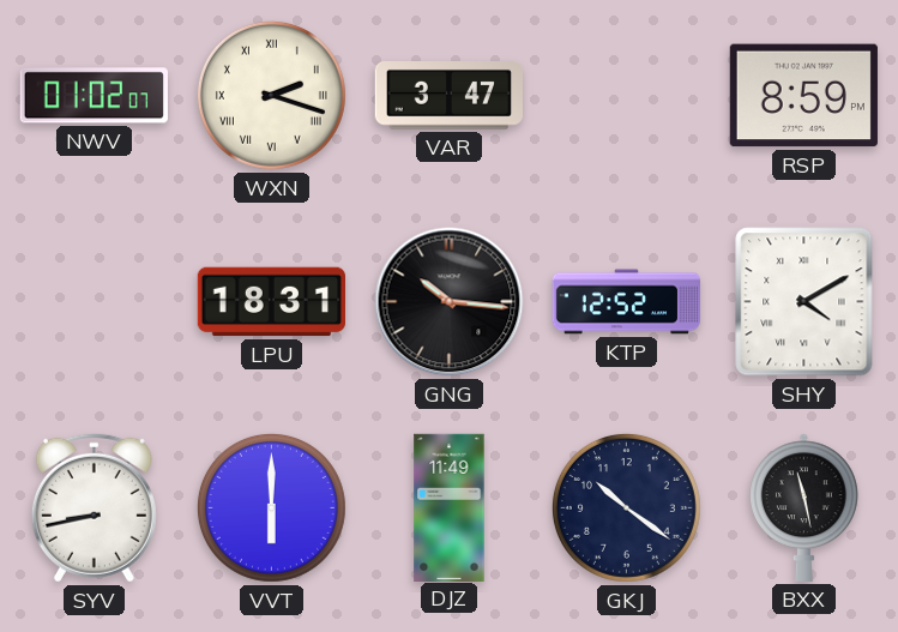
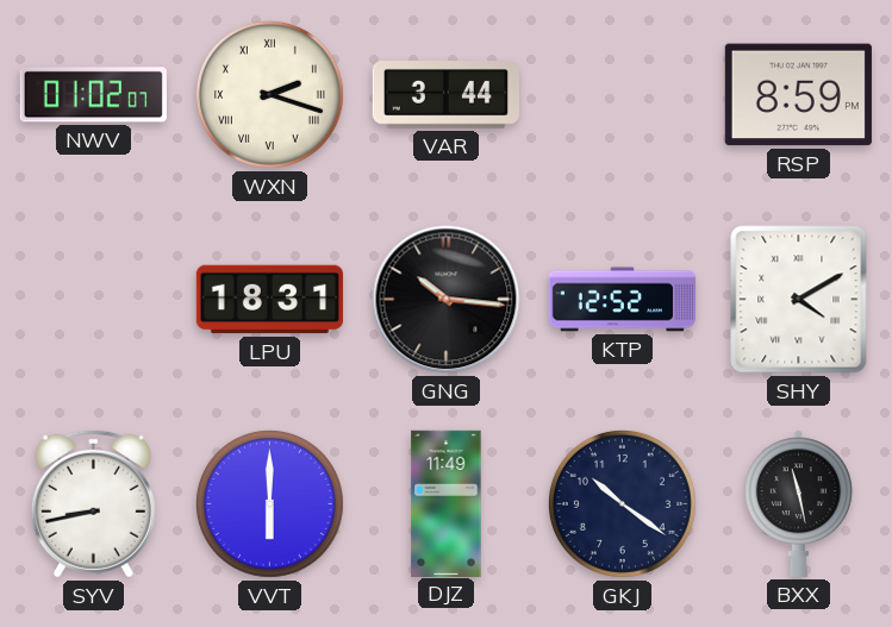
VAR: 3:47 -> 3:44 (445, 95)
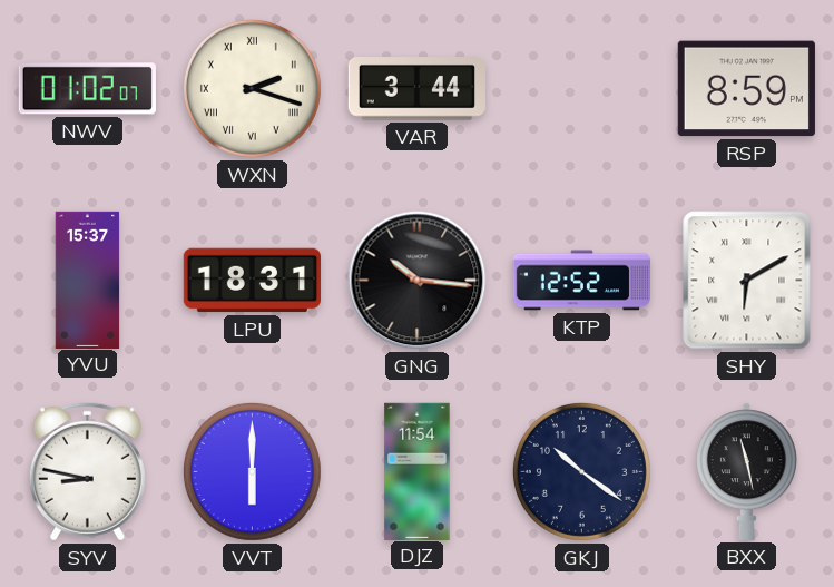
YVU: none -> 15:37 (88, 280)
SHY: 4:10 -> 6:10 (747, 281)
SYV: 8:43 -> 8:47 (87, 471)
DJZ: 11:49 -> 11:54 (418, 471)
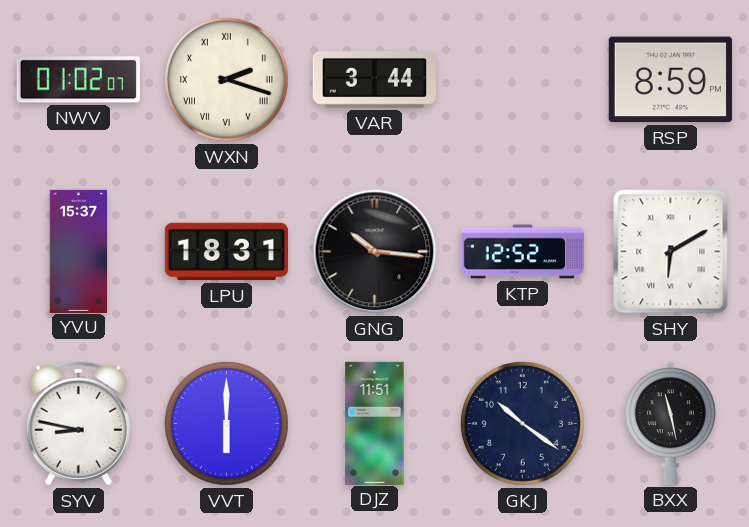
DJZ: 11:54 -> 11:51 (375, 423)
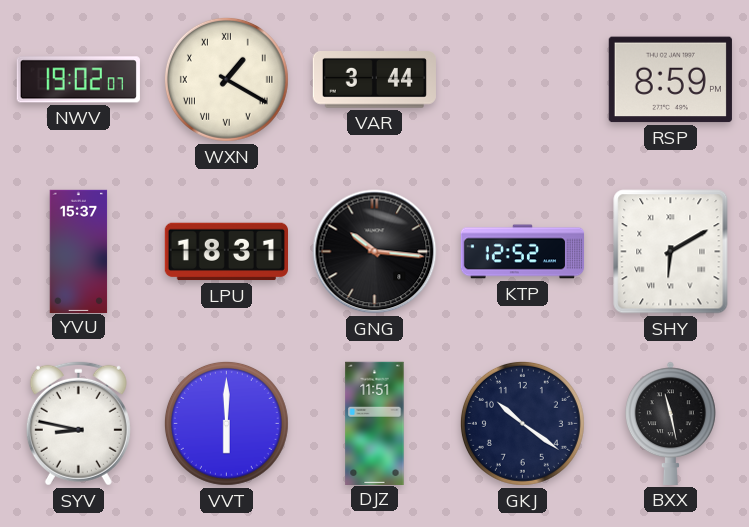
NWV: 01:02 -> 19:02 (78, 80)
WXN: 2:18 -> 1:20 (226, 79)
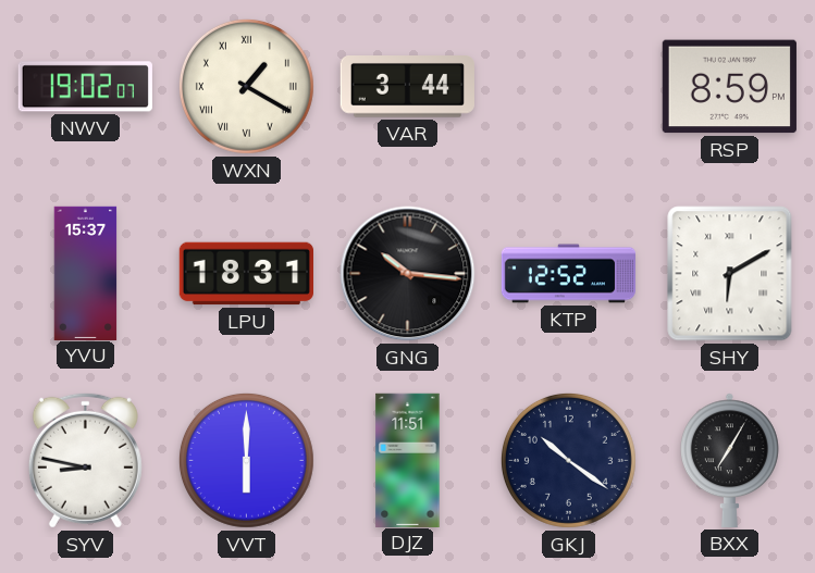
BXX: 11:28 -> 7:05 (730, 460)
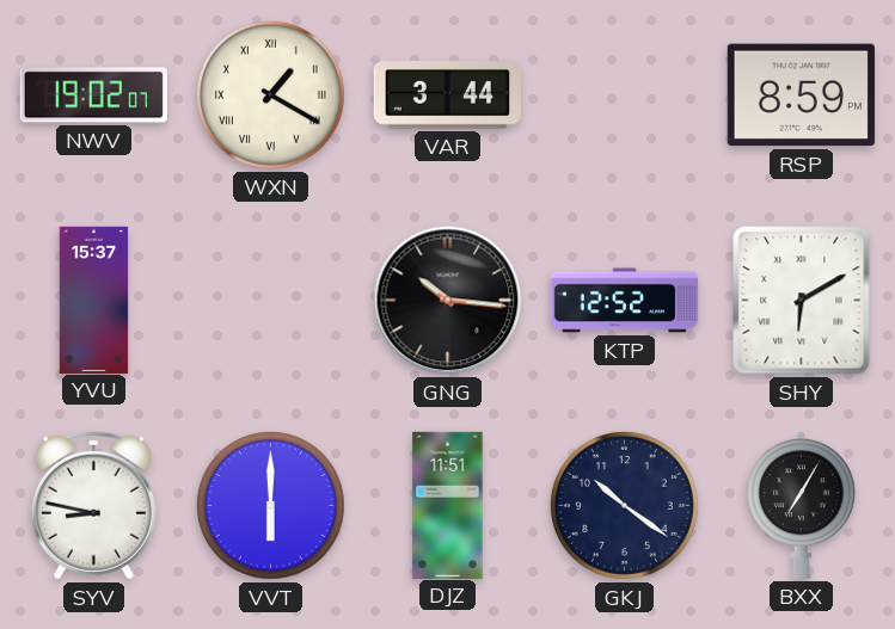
LPU: 18:31 -> none (246, 274)
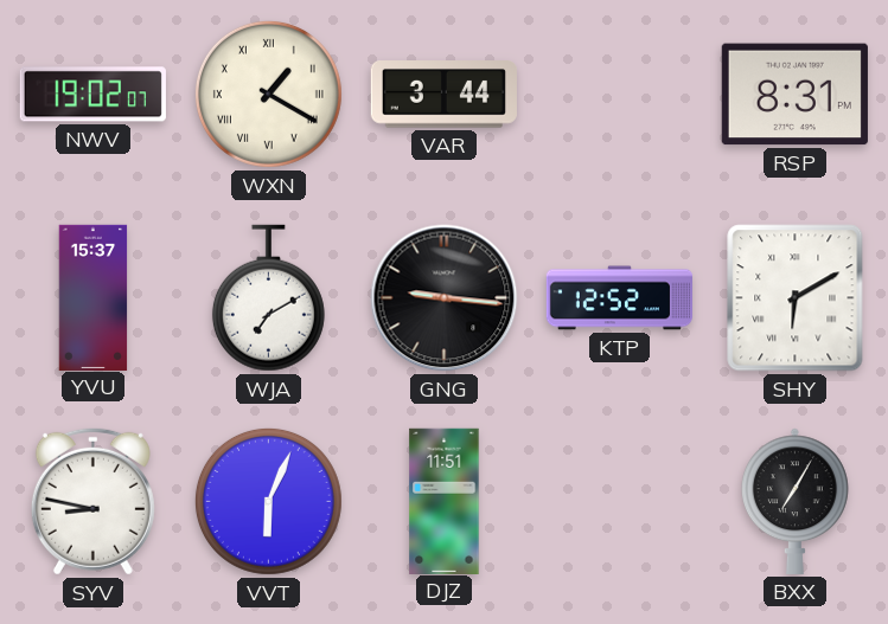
RSP: 8:59 -> 8:31 (794, 95)
WJA: none -> 7:10 (268, 298)
GNG: 10:16 -> 9:16 (445, 298)
VVT: 6:00 -> 6:04 (268, 501)
GKJ: 10:21 -> none (624, 505)
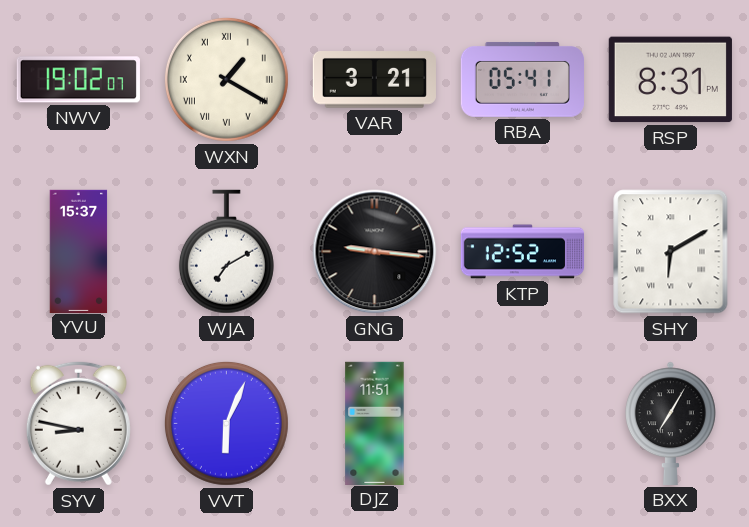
VAR: 3:44 -> 3:21 (374, 80)
RBA: none -> 05:41 (522, 79)
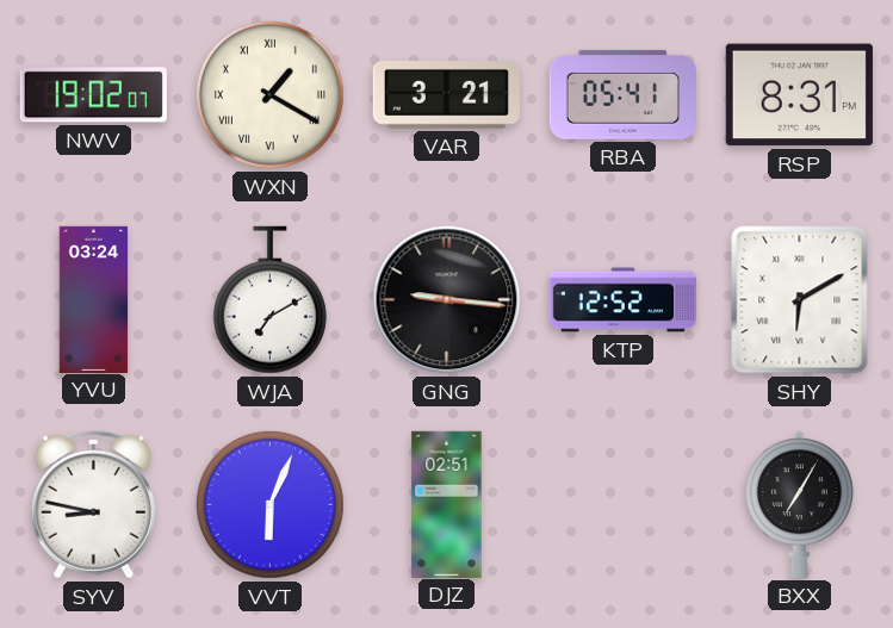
YVU: 15:37 -> 03:24 (94, 299)
DJZ: 11:51 -> 02:51 (447, 504)
